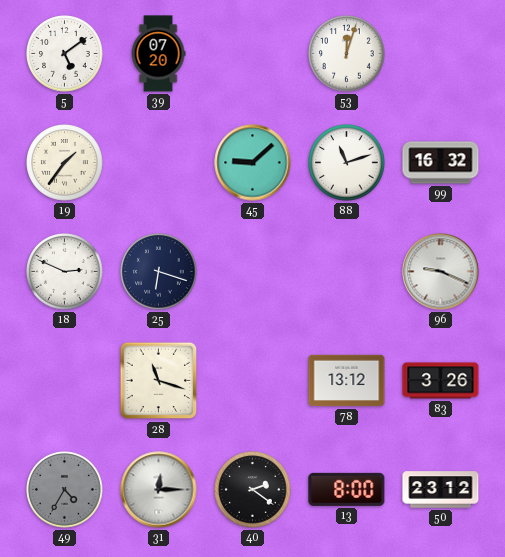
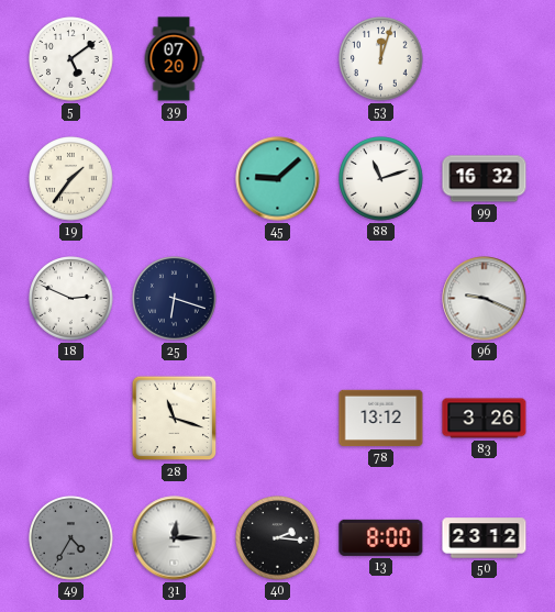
40: 2:21 -> 2:16 (278, 538)
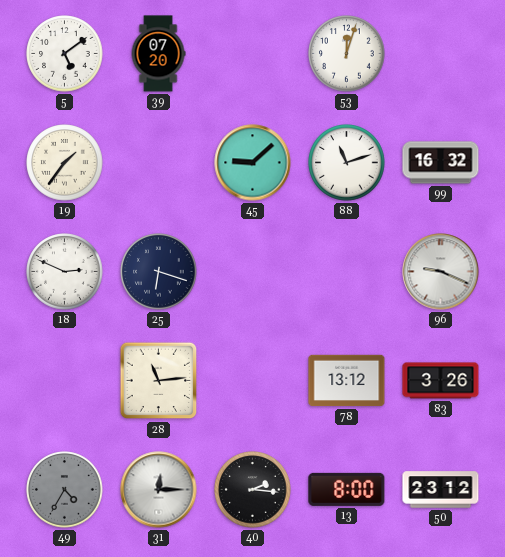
28: 11:18 -> 11:14 (159, 381)
